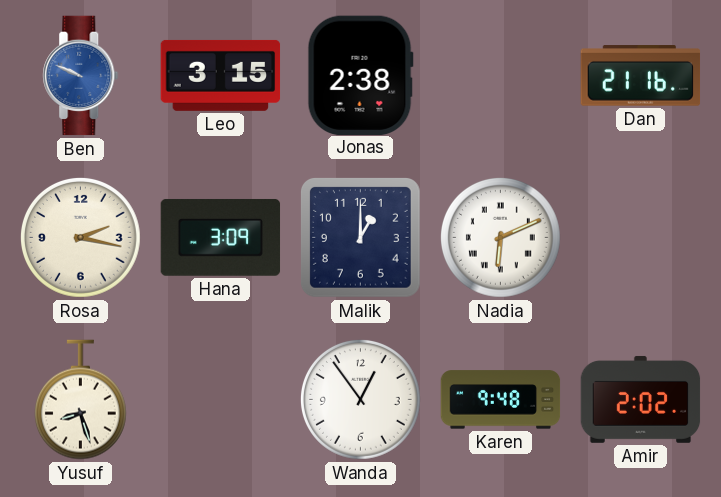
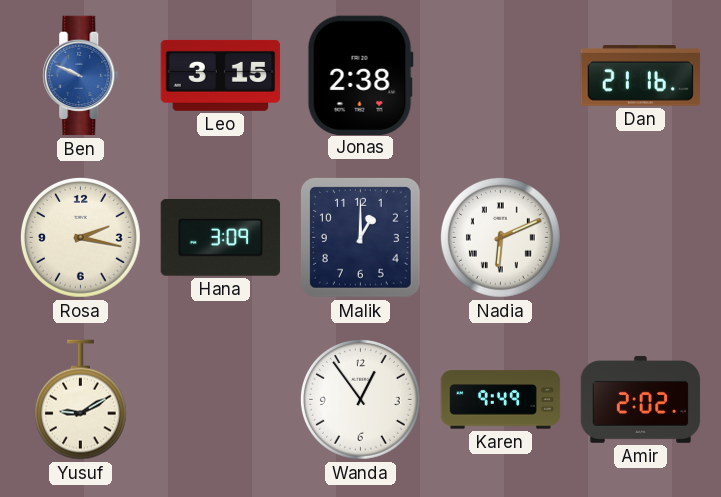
Yusuf: 8:27 -> 9:10 (80, 400)
Karen: 9:48 -> 9:49 (501, 400)
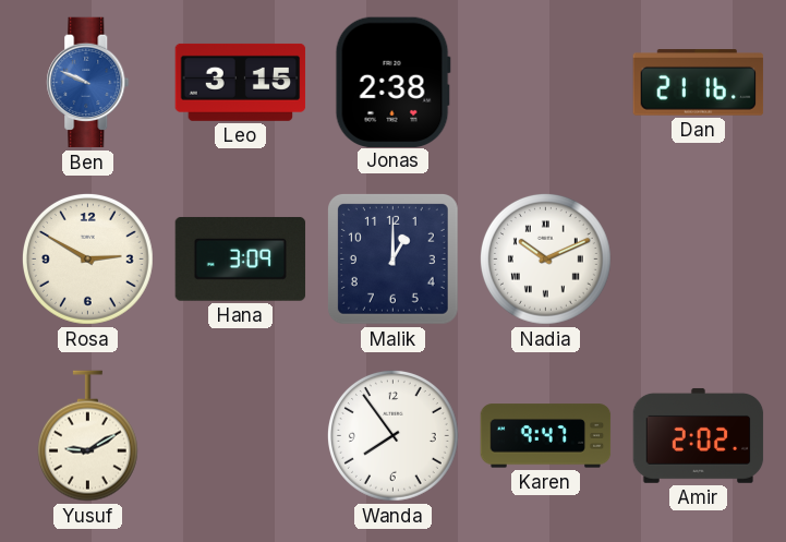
Rosa: 2:17 -> 2:50 (88, 260)
Nadia: 6:11 -> 10:11 (546, 260)
Wanda: 12:54 -> 7:54 (394, 436)
Karen: 9:49 -> 9:47 (546, 436)
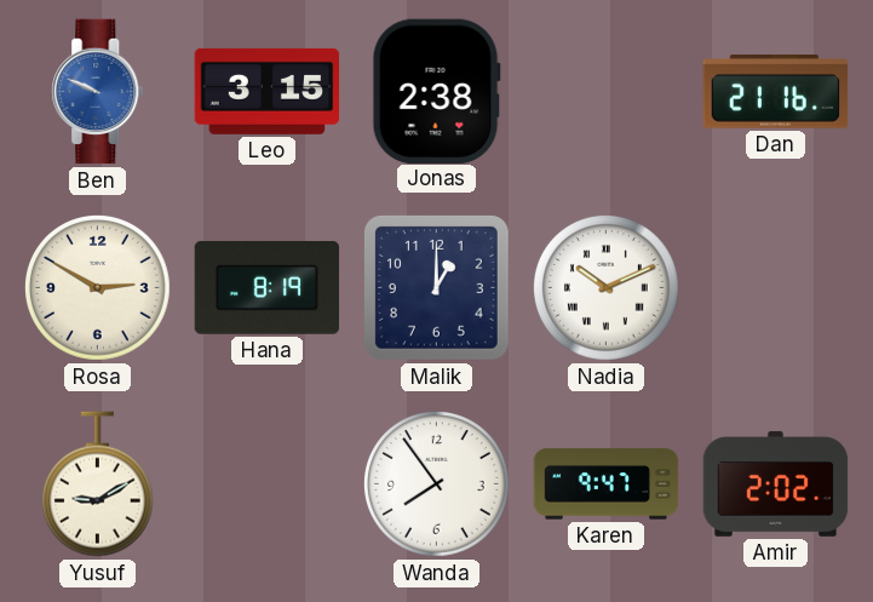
Hana: 3:09 -> 8:19 (268, 288)
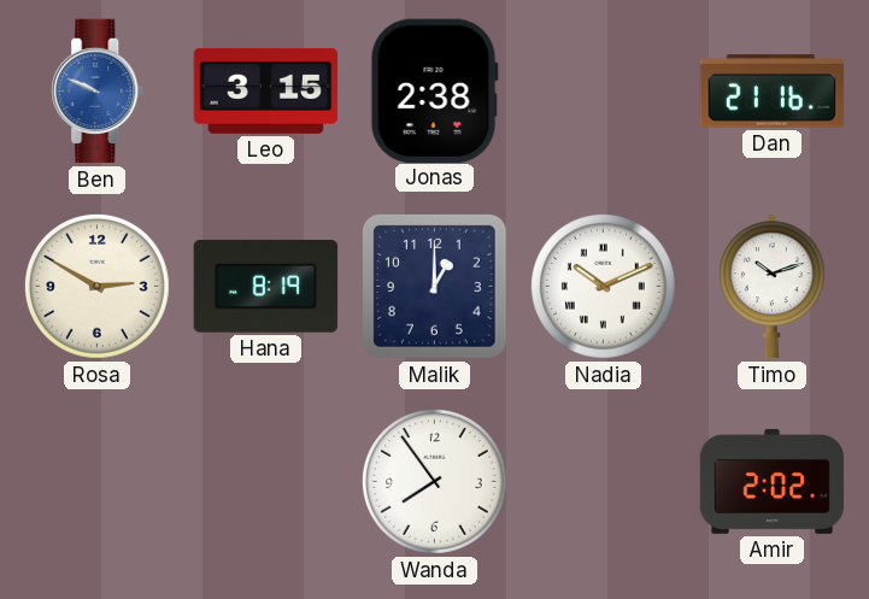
Timo: none -> 10:12 (771, 287)
Yusuf: 9:10 -> none (97, 485)
Karen: 9:47 -> none (607, 485)
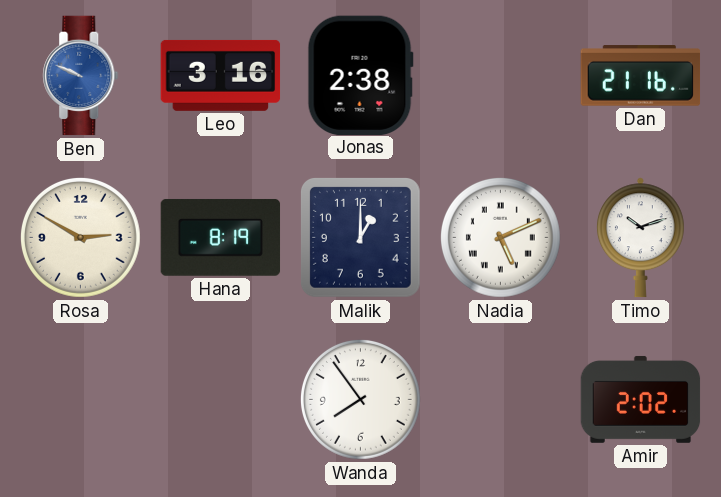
Leo: 3:15 -> 3:16 (221, 75)
Nadia: 10:11 -> 5:11 (501, 238)
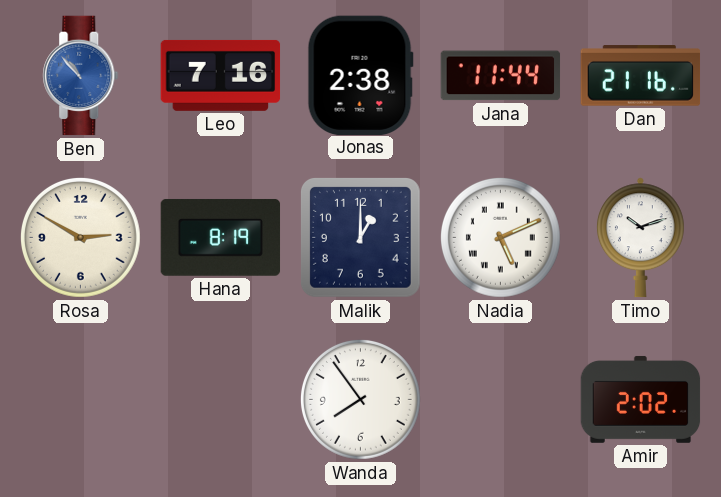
Ben: 9:49 -> 10:53 (81, 76)
Leo: 3:16 -> 7:16 (221, 75)
Jana: none -> 11:44 (501, 76)
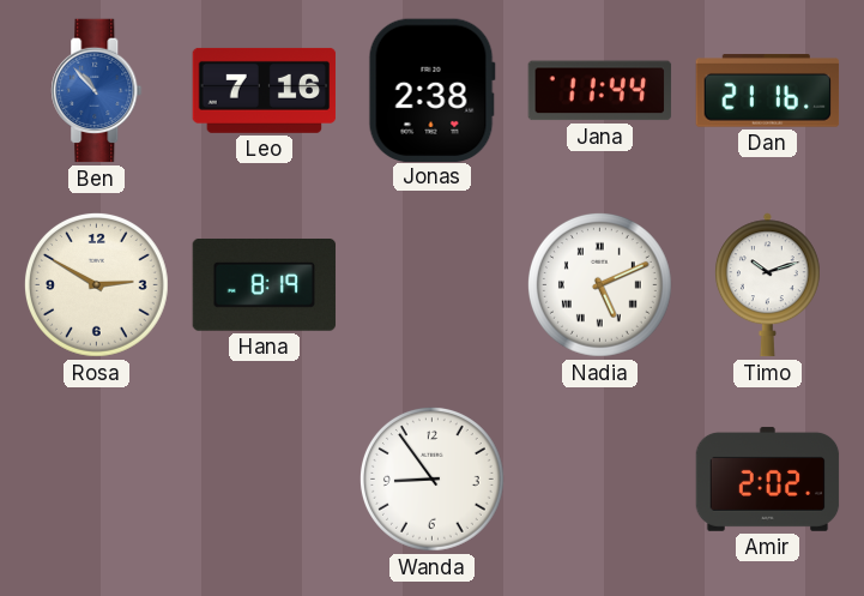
Malik: 1:00 -> none (360, 237)
Wanda: 7:54 -> 8:54 (433, 480)
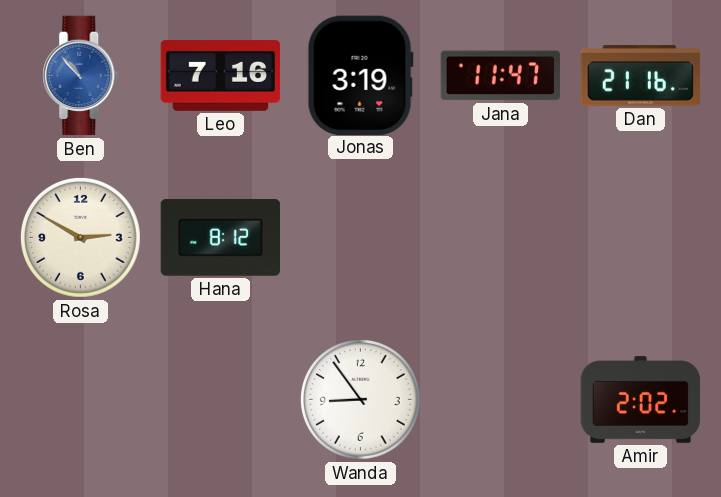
Jonas: 2:38 -> 3:19 (360, 75)
Jana: 11:44 -> 11:47 (501, 76)
Hana: 8:19 -> 8:12 (221, 238)
Nadia: 5:11 -> none (600, 285)
Timo: 10:12 -> none (767, 285)
